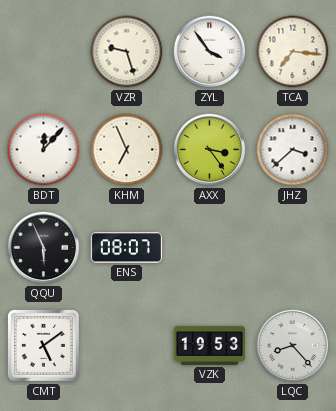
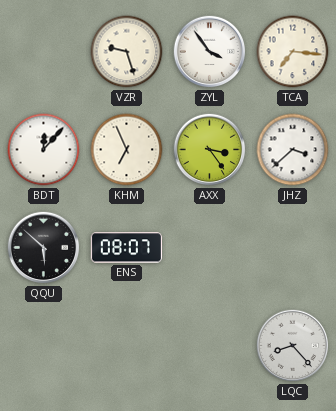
QQU: 5:56 -> 5:52 (44, 248)
CMT: 5:09 -> none (43, 345)
VZK: 19:53 -> none (210, 345)
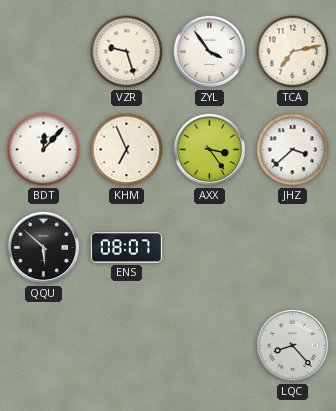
TCA: 7:16 -> 7:13 (293, 52)
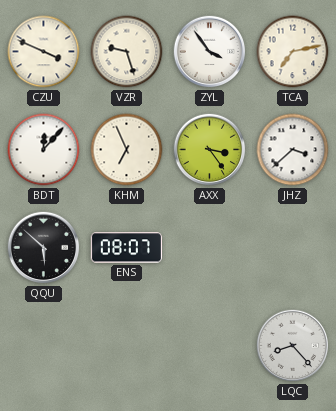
CZU: none -> 3:49 (44, 52)
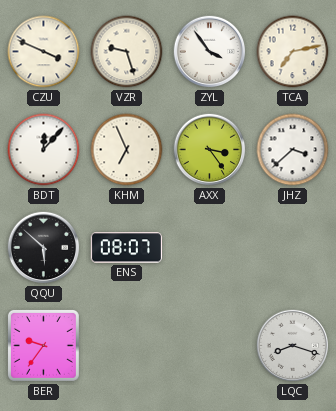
BER: none -> 9:36 (43, 345)
LQC: 8:23 -> 8:18 (293, 346)
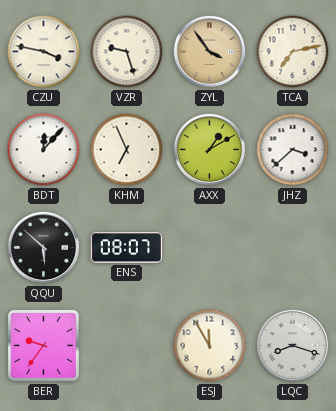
CZU: 3:49 -> 3:47 (44, 52)
ZYL dial: white -> champagne (210, 52)
AXX: 3:24 -> 1:10 (210, 150)
ESJ: none -> 11:55 (210, 346)
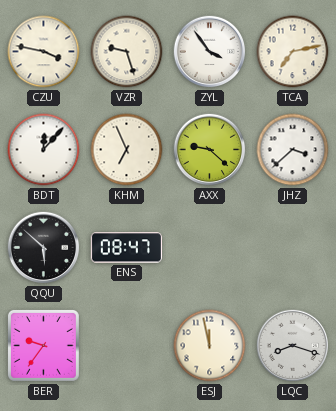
ZYL dial: champagne -> white (210, 52)
AXX: 1:10 -> 9:22 (210, 150)
ENS: 08:07 -> 08:47 (126, 248)
ESJ: 11:55 -> 11:58 (210, 346)
